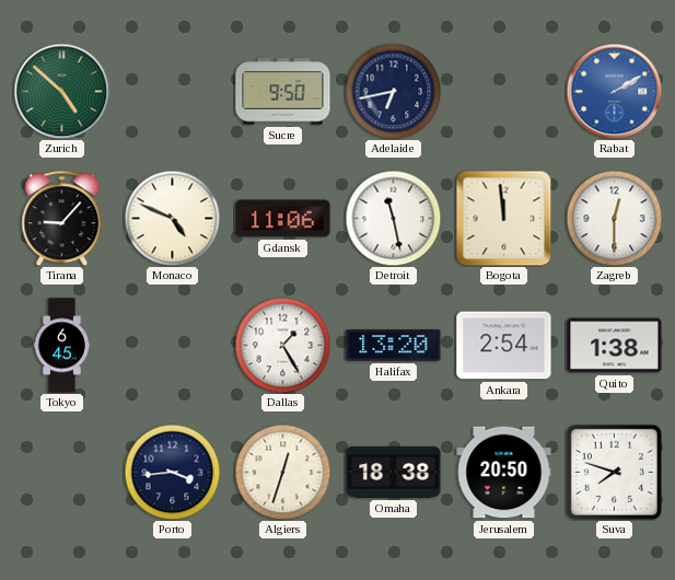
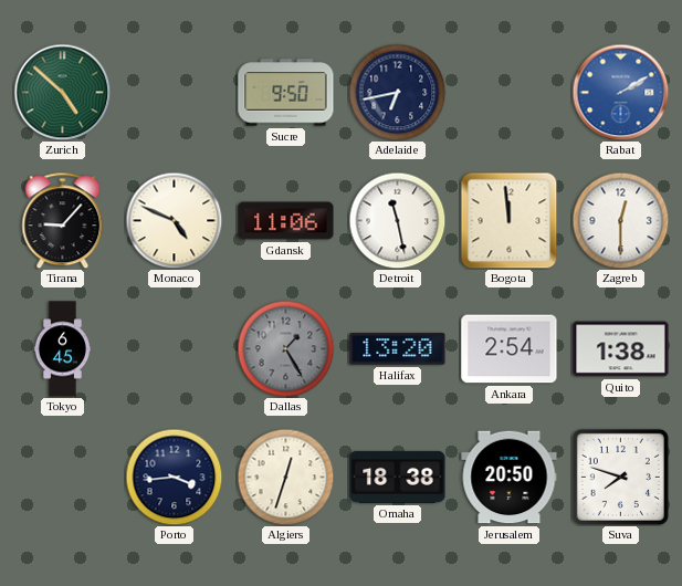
Dallas dial: white -> grey (285, 348)
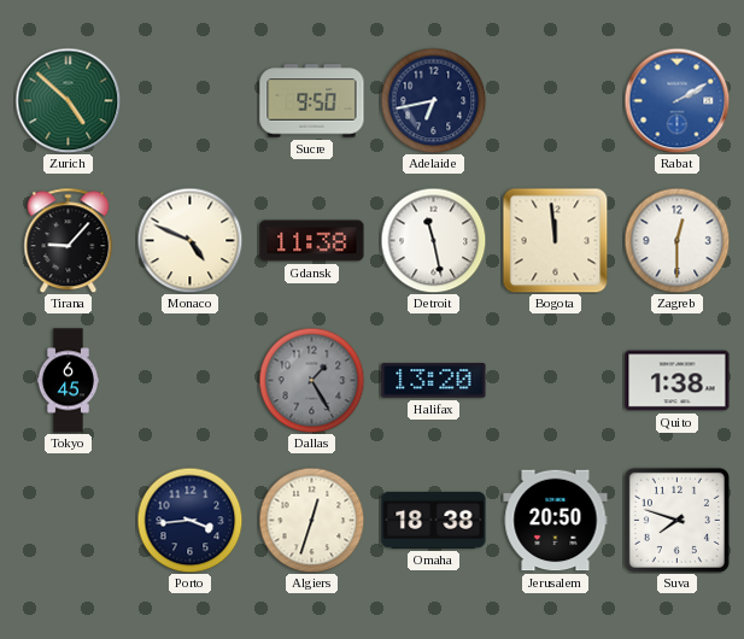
Gdansk: 11:06 -> 11:38 (312, 241)
Ankara: 2:54 -> none (510, 349)
